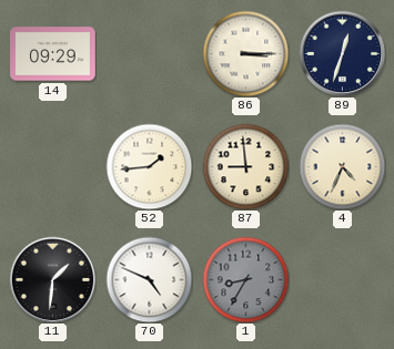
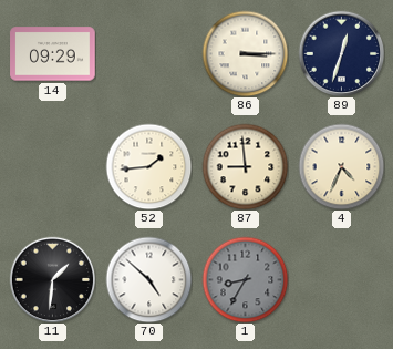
70: 4:49 -> 4:52 (148, 279)
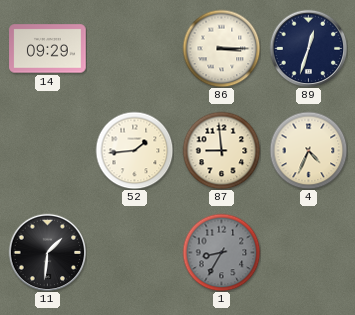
70: 4:52 -> none (148, 279)
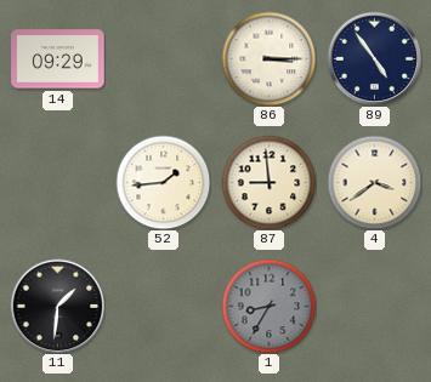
89: 12:33 -> 4:54 (374, 58)
4: 4:34 -> 3:39 (374, 182)
